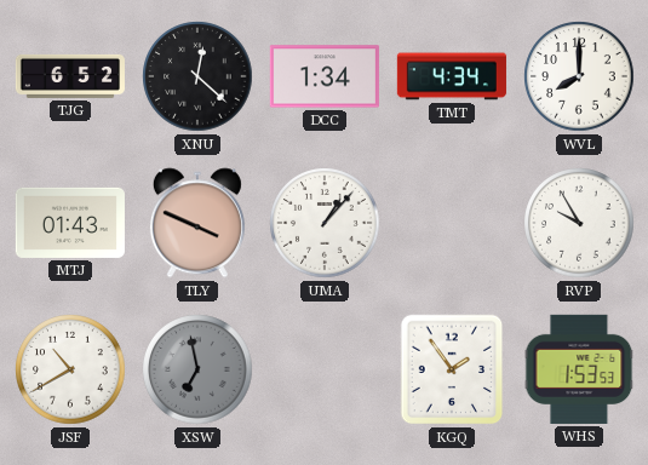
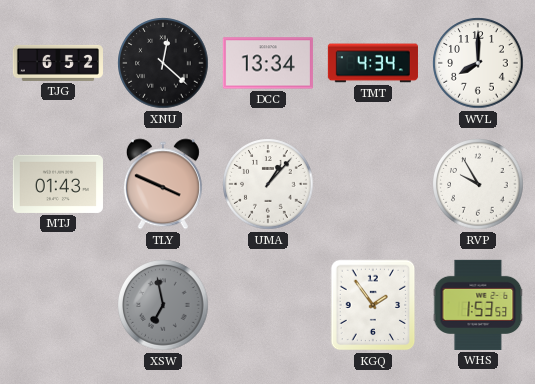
DCC: 1:34 -> 13:34 (268, 63)
JSF: 10:40 -> none (70, 369)
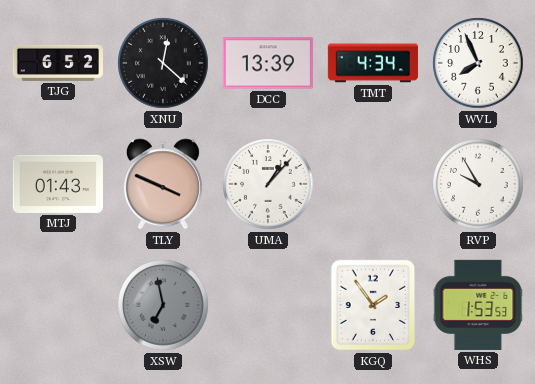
DCC: 13:34 -> 13:39 (268, 63)
WVL: 8:00 -> 7:56 (478, 63)
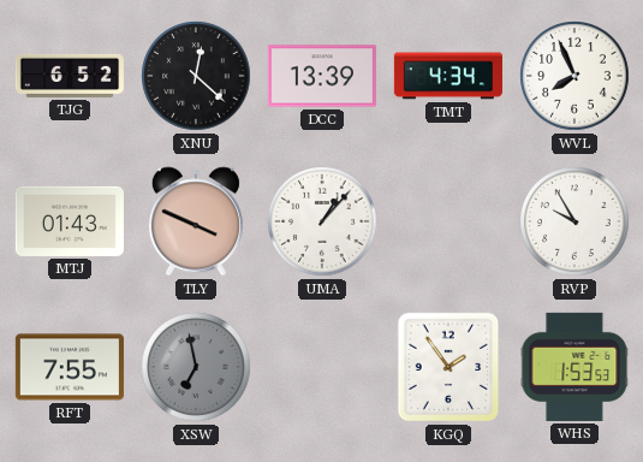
RFT: none -> 7:55 (70, 367)
